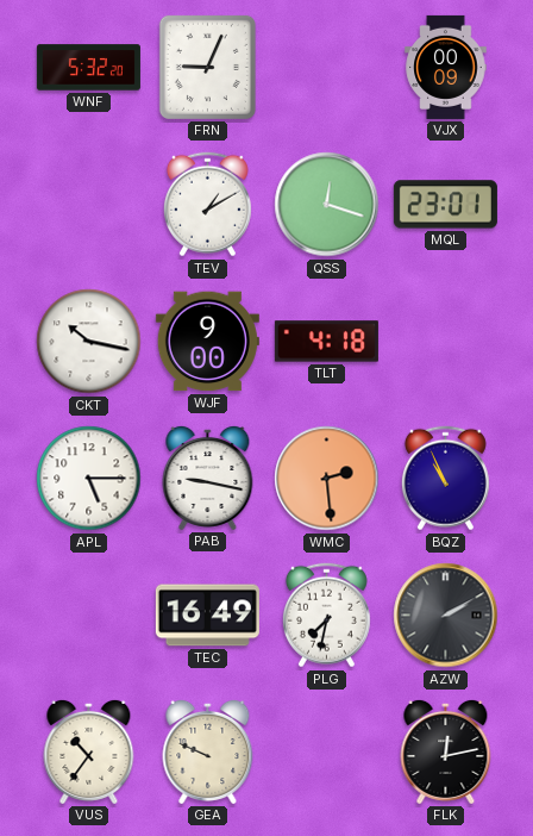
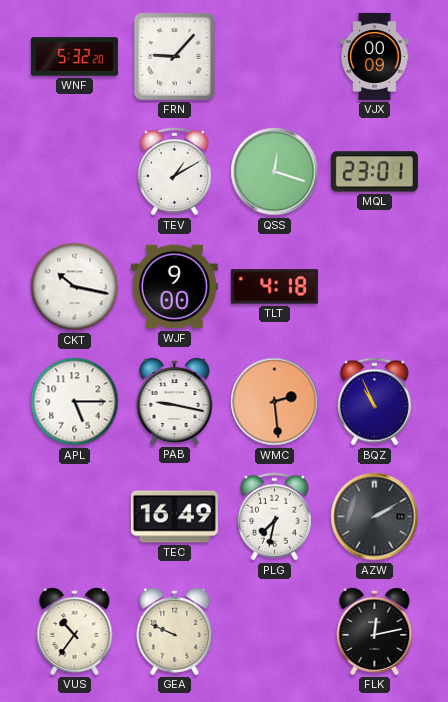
FRN: 9:04 -> 9:07 (174, 56)
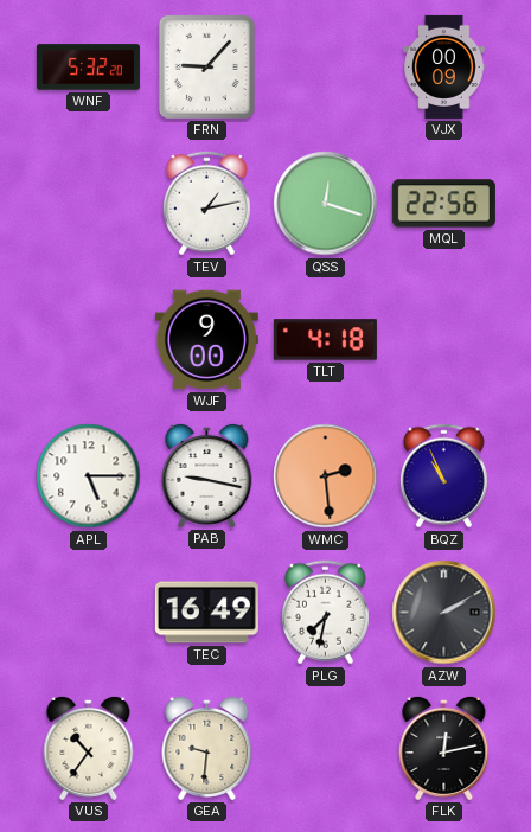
TEV: 1:10 -> 1:13 (206, 204)
MQL: 23:01 -> 22:56 (443, 204)
CKT: 10:17 -> none (75, 287)
GEA: 9:49 -> 9:31 (207, 748)
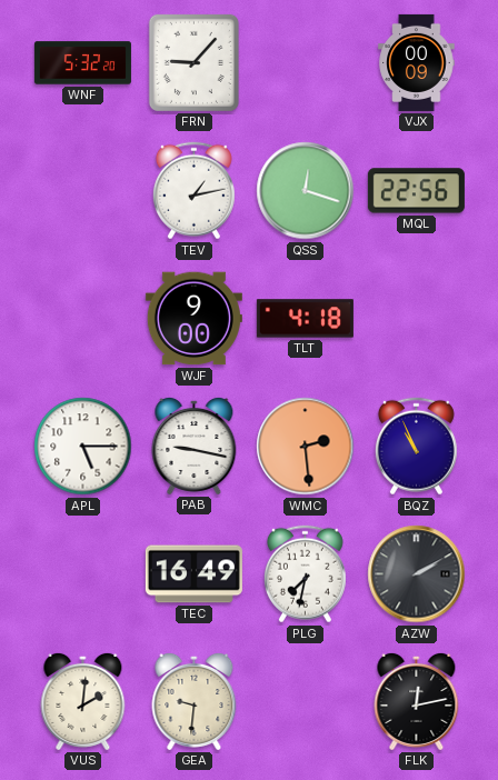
VUS: 10:36 -> 2:01 (83, 701)
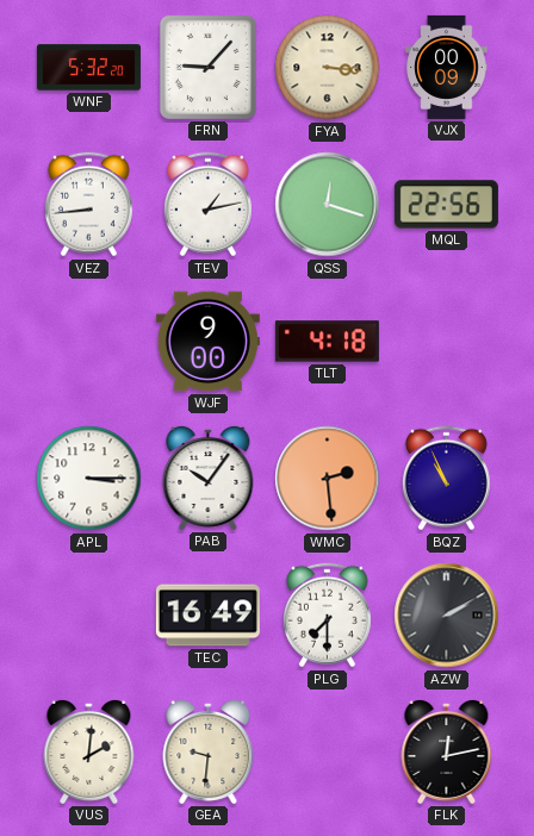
FYA: none -> 3:16 (328, 68)
VEZ: none -> 8:44 (88, 205)
APL: 5:15 -> 3:15 (89, 479)
PAB: 9:17 -> 10:06 (209, 478)
PLG: 7:32 -> 7:30 (327, 616)
